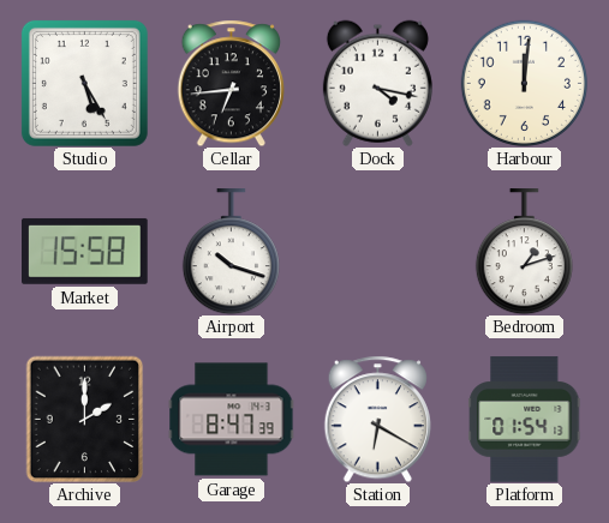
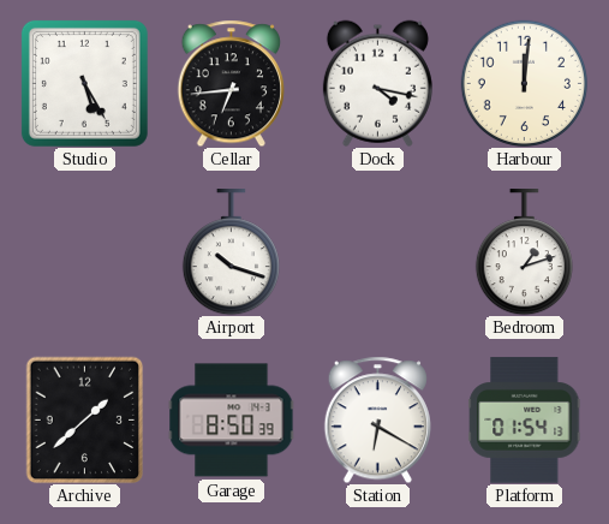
Market: 15:58 -> none (85, 251)
Archive: 2:00 -> 1:38 (85, 419)
Garage: 8:47 -> 8:50 (231, 421)
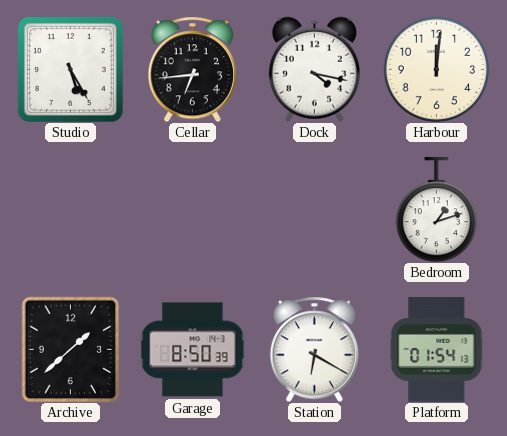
Airport: 10:18 -> none (231, 252)
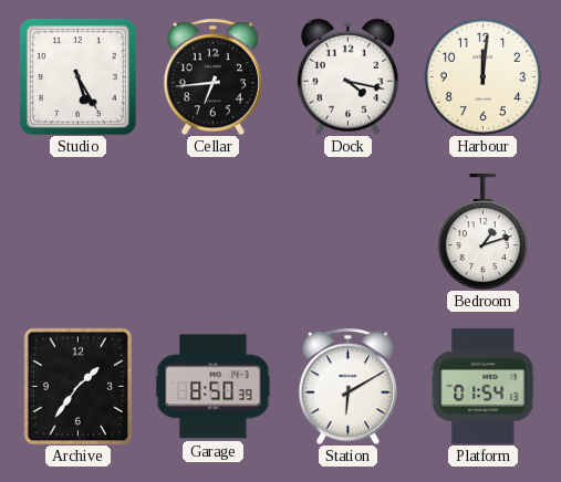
Archive: 1:38 -> 1:36 (79, 386)
Station: 6:20 -> 6:10 (347, 386)
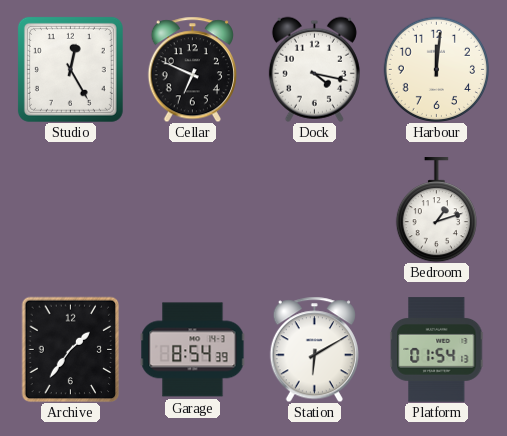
Studio: 5:25 -> 12:25 (70, 69)
Cellar: 6:44 -> 6:49 (192, 69)
Garage: 8:50 -> 8:54 (192, 350)
